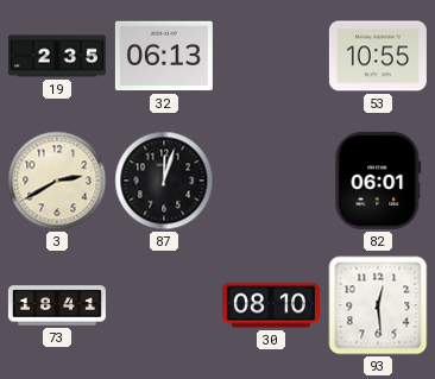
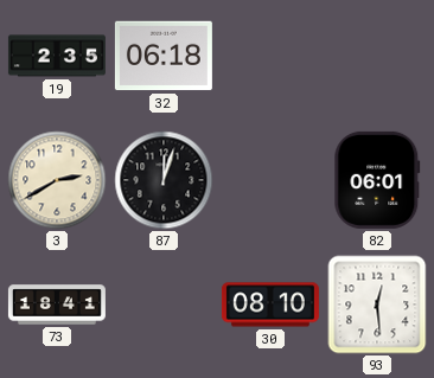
32: 06:13 -> 06:18 (164, 56)
53: 10:55 -> none (378, 56)
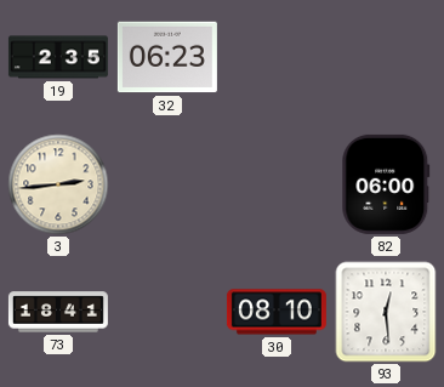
32: 06:18 -> 06:23 (167, 57)
3: 2:40 -> 2:44 (58, 184)
87: 12:03 -> none (164, 180)
82: 06:01 -> 06:00 (386, 184)
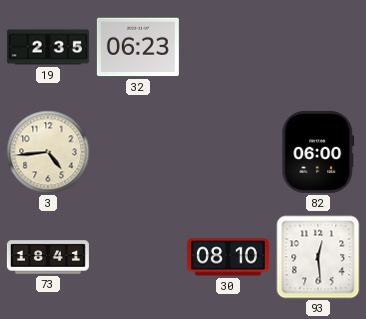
3: 2:44 -> 4:44 (48, 152)
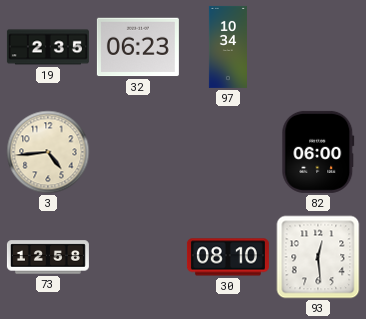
97: none -> 10:34 (228, 47)
73: 18:41 -> 12:58 (48, 257)
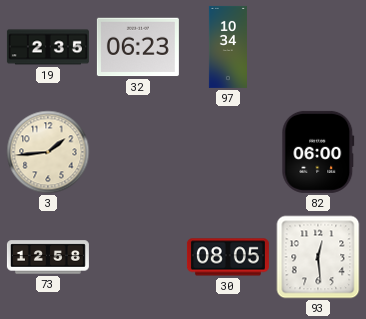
3: 4:44 -> 1:44 (48, 152)
30: 08:10 -> 08:05 (228, 257)
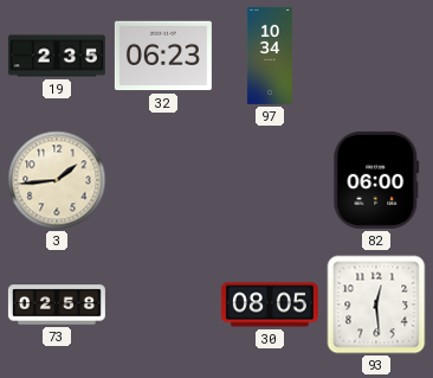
73: 12:58 -> 02:58 (57, 305)
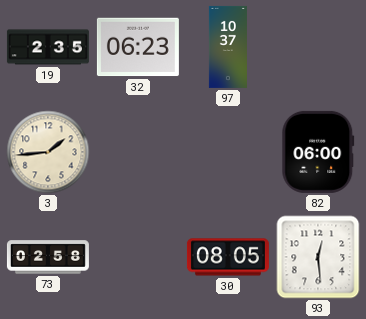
97: 10:34 -> 10:37 (228, 47)
